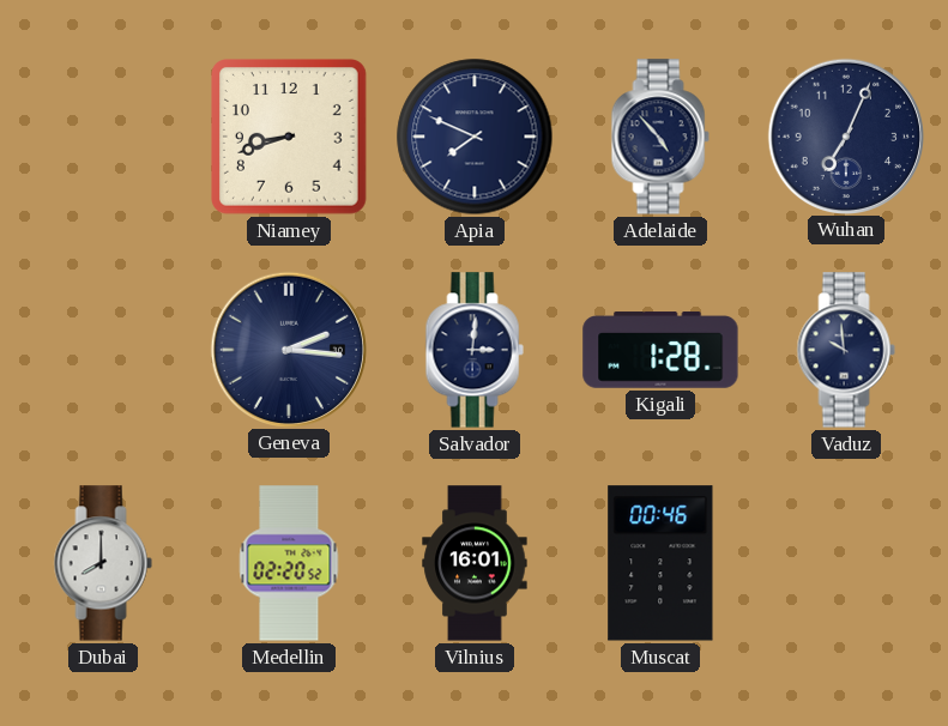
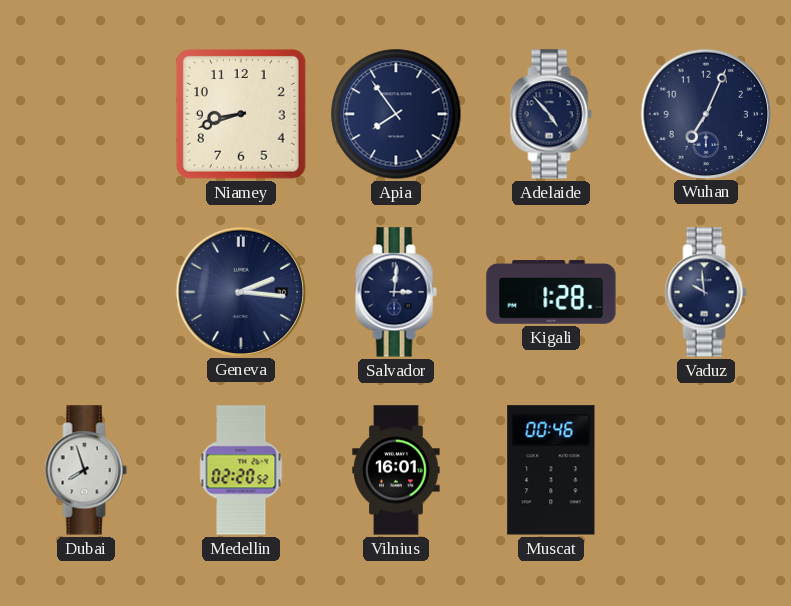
Apia: 7:49 -> 7:54 (396, 114)
Dubai: 8:00 -> 7:57 (86, 470)
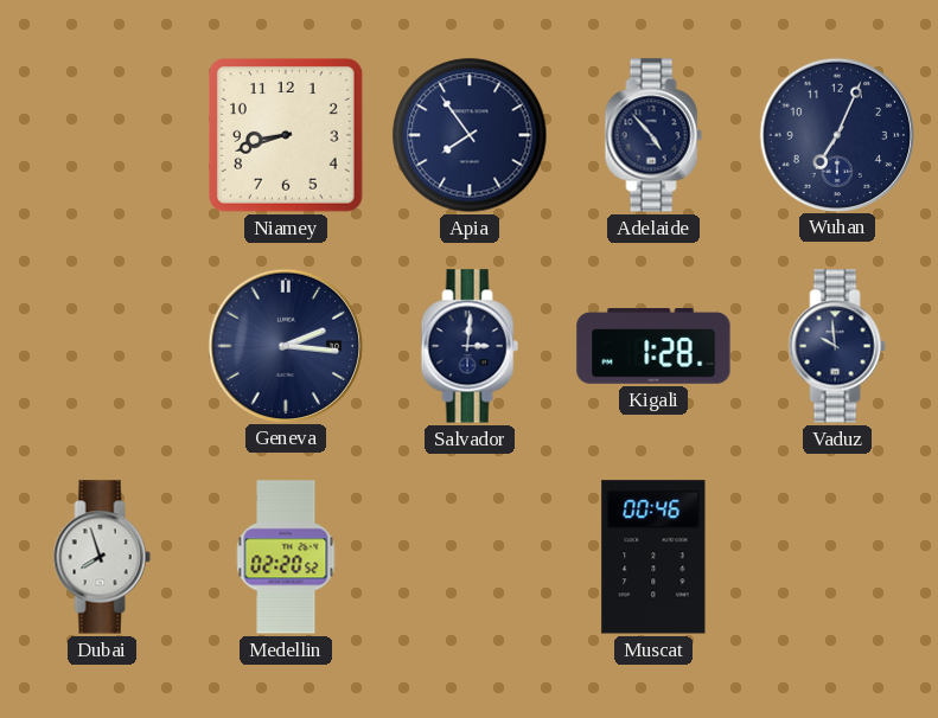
Vilnius: 16:01 -> none (396, 470)
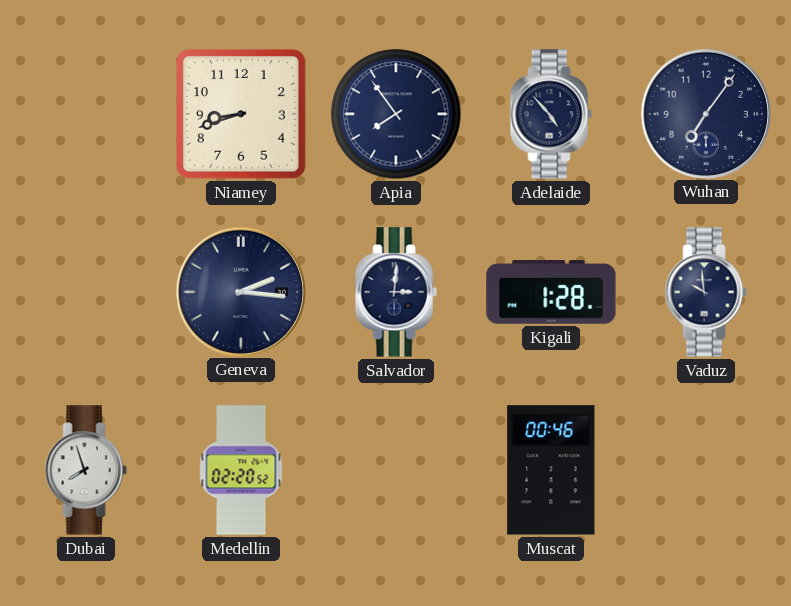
Wuhan: 7:04 -> 7:06 (705, 113)
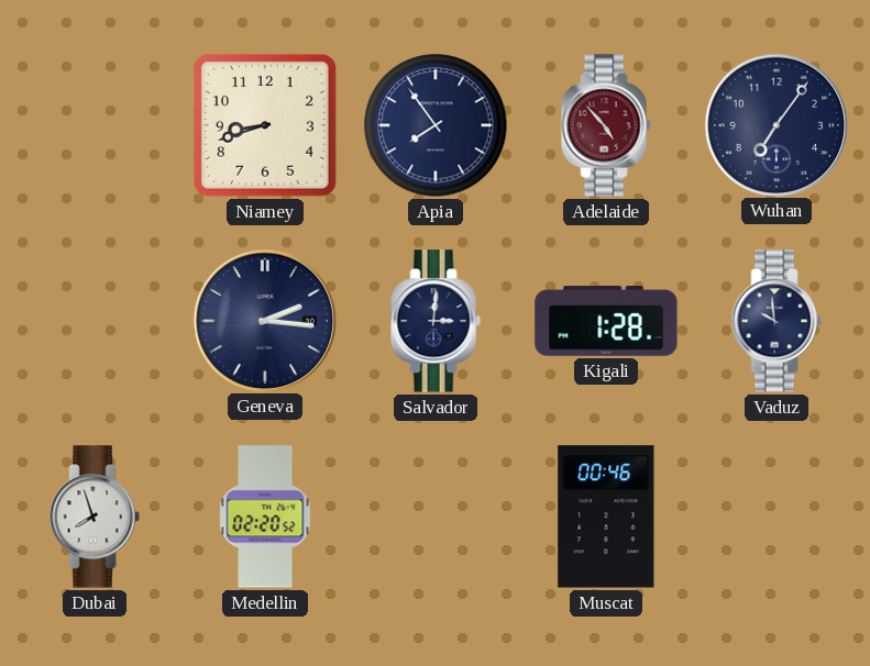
Adelaide dial: navy -> burgundy (606, 125)
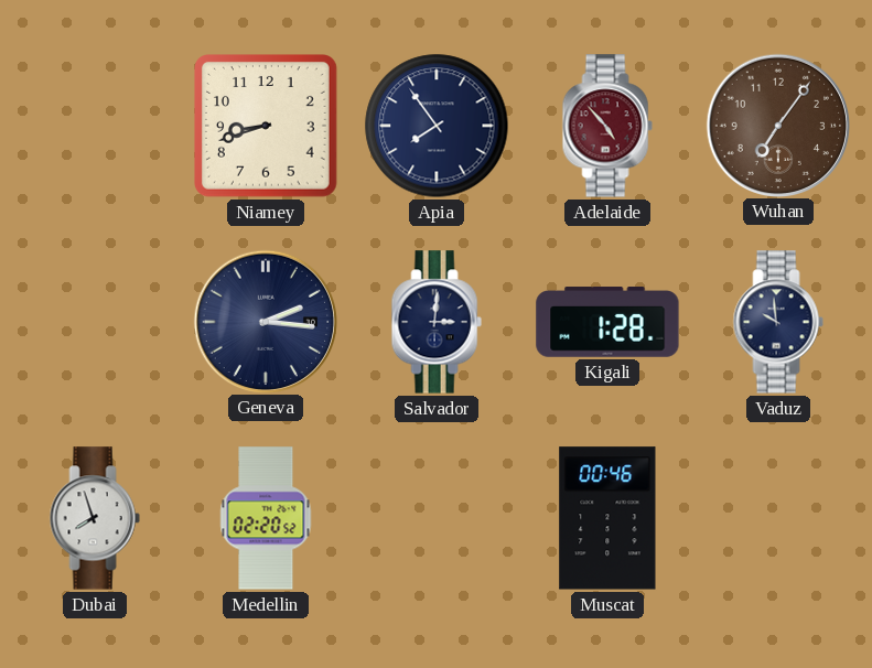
Wuhan dial: navy -> brown (777, 125)
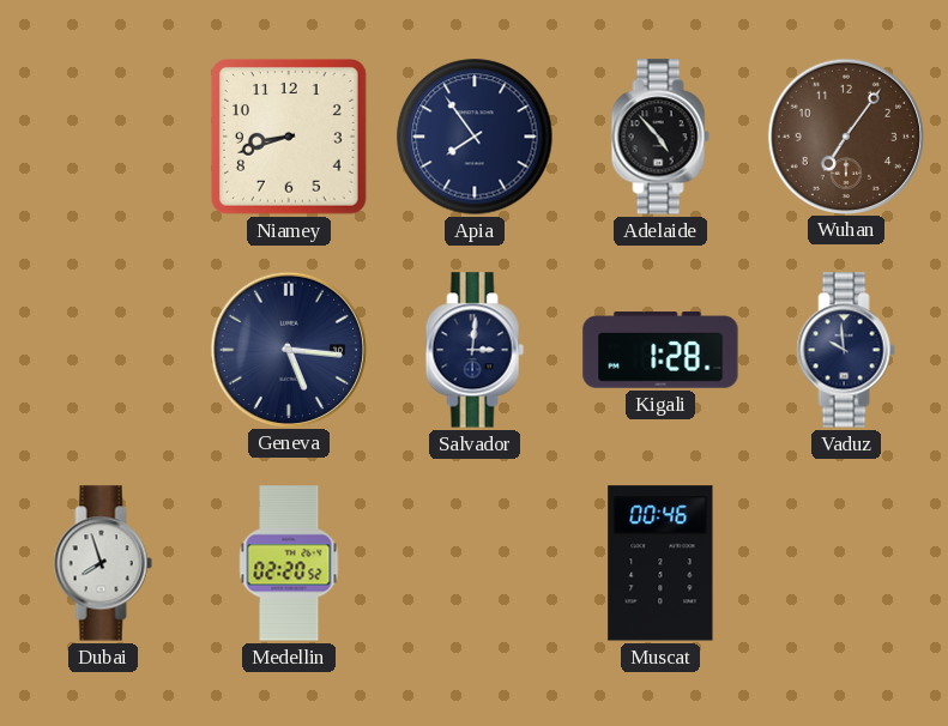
Adelaide dial: burgundy -> black (660, 137)
Geneva: 2:16 -> 5:16 (288, 349)
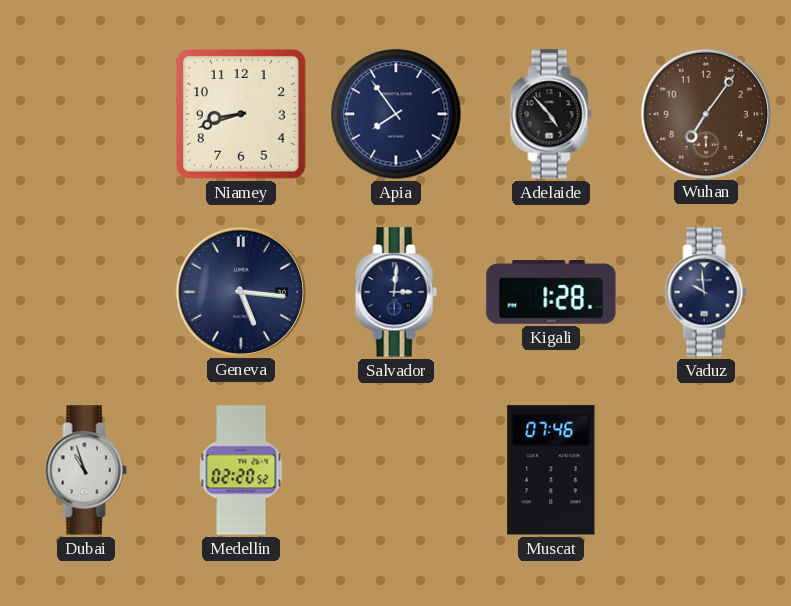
Dubai: 7:57 -> 10:57 (86, 470)
Muscat: 00:46 -> 07:46 (551, 470)
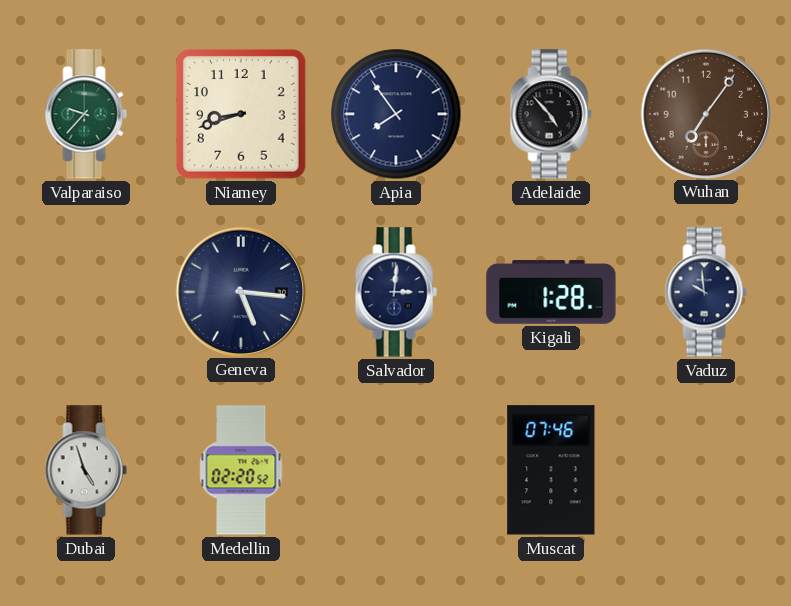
Valparaiso: none -> 9:37 (86, 114)
Dubai: 10:57 -> 4:57 (86, 470)
